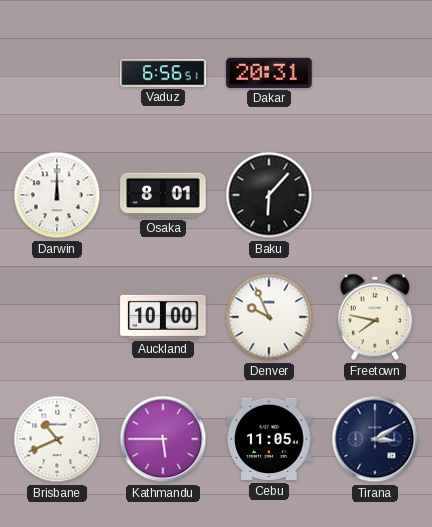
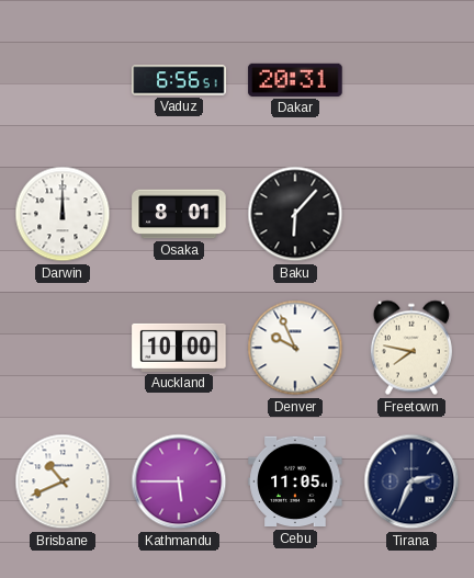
Tirana: 3:10 -> 2:34 (411, 481)
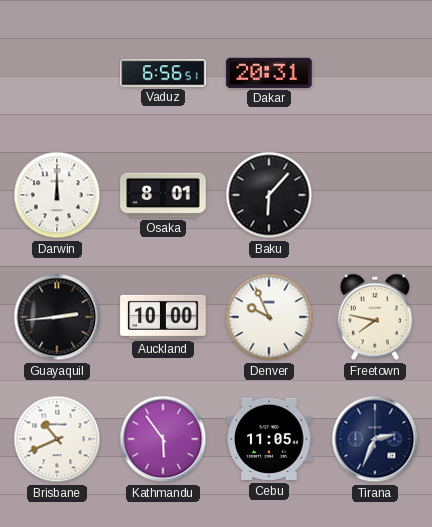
Guayaquil: none -> 2:44 (57, 317)
Kathmandu: 5:45 -> 5:54 (163, 439)
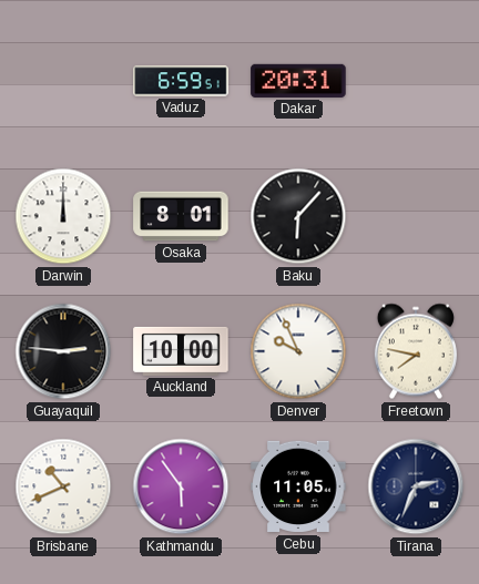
Vaduz: 6:56 -> 6:59 (181, 81)
Guayaquil: 2:44 -> 2:46 (63, 351)
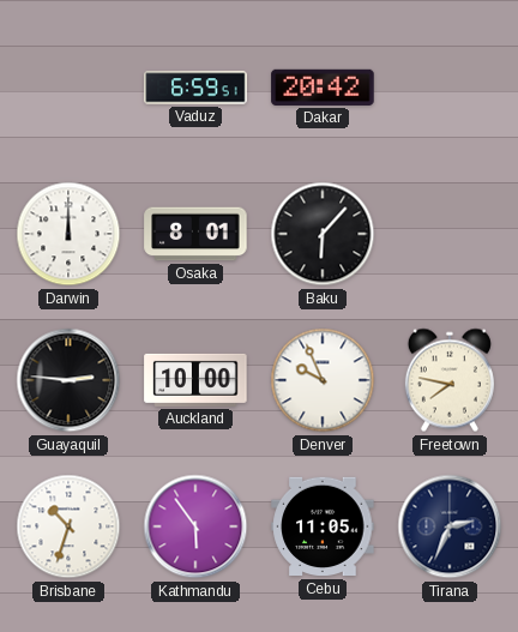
Dakar: 20:31 -> 20:42 (323, 88)
Brisbane: 10:41 -> 10:33 (68, 526)
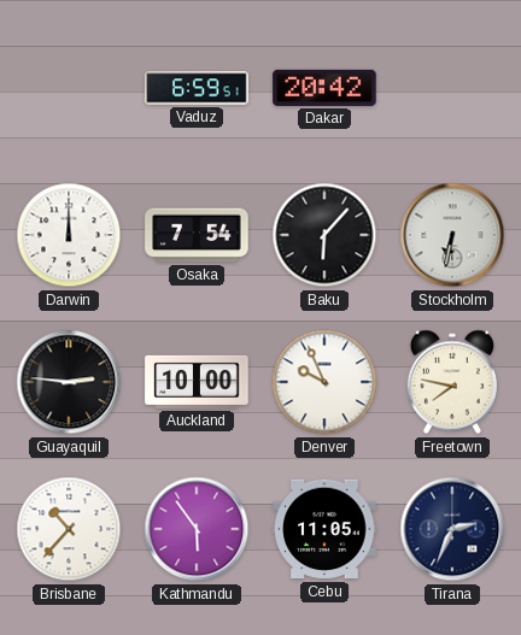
Osaka: 8:01 -> 7:54 (197, 235)
Stockholm: none -> 6:32 (452, 235)
Brisbane: 10:33 -> 10:37 (69, 529)
